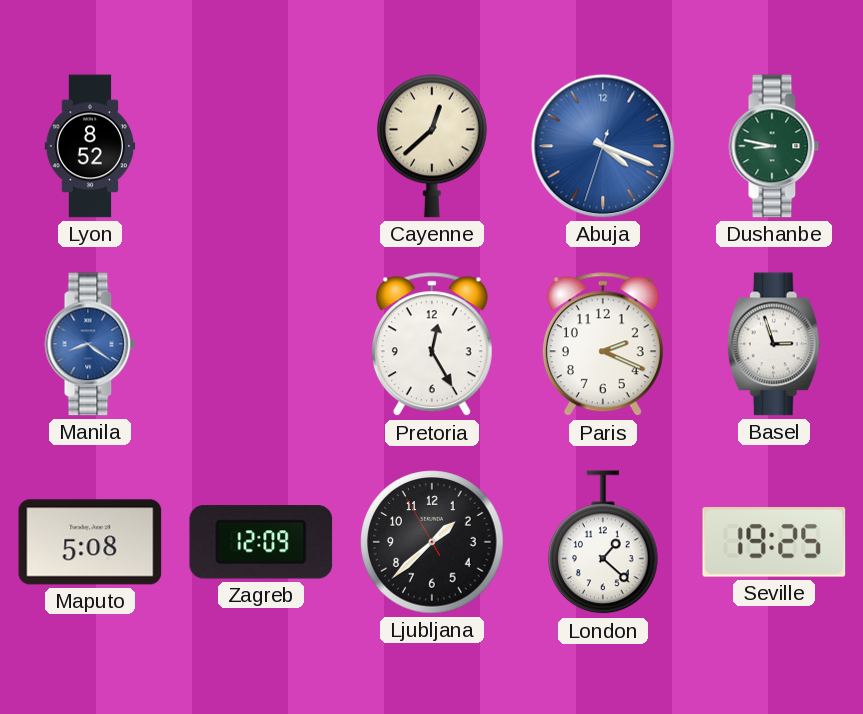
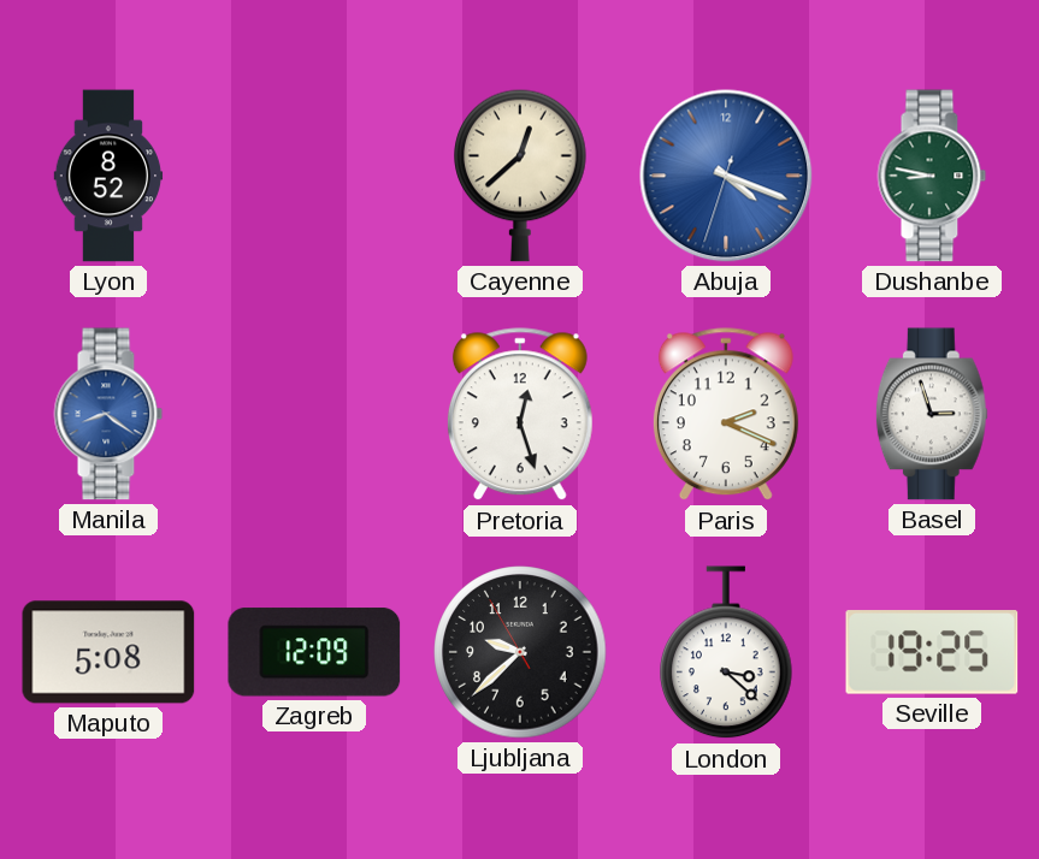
Pretoria: 12:25 -> 12:27 (520, 415)
Ljubljana: 1:37 -> 9:37 (520, 652)
London: 1:22 -> 3:22 (726, 653)
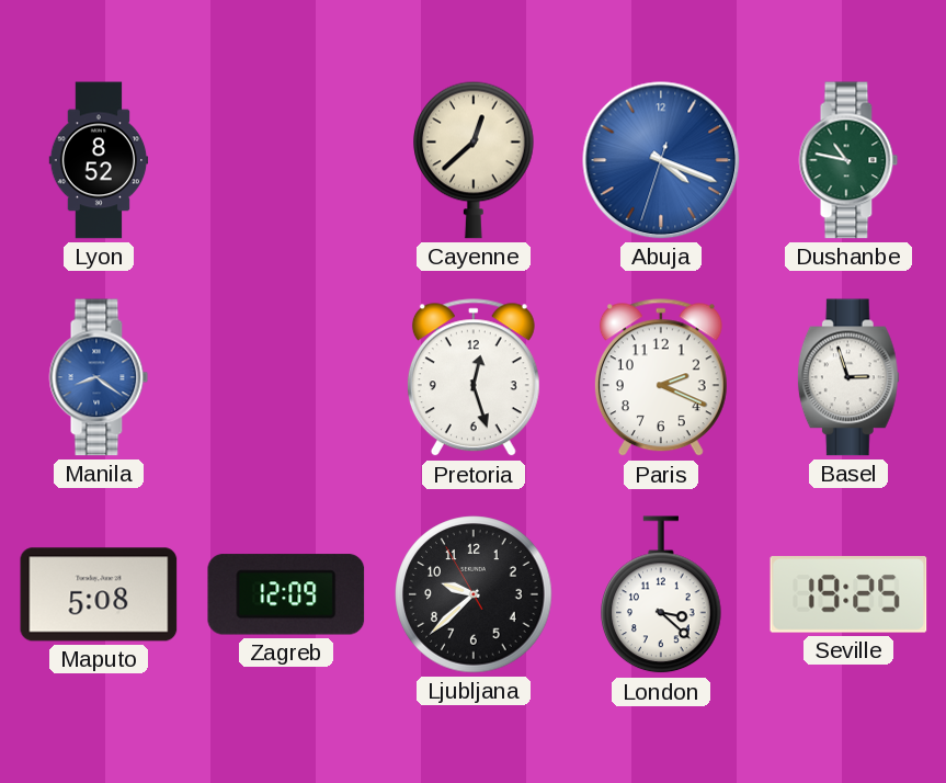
Dushanbe: 8:47 -> 10:47 (848, 160)
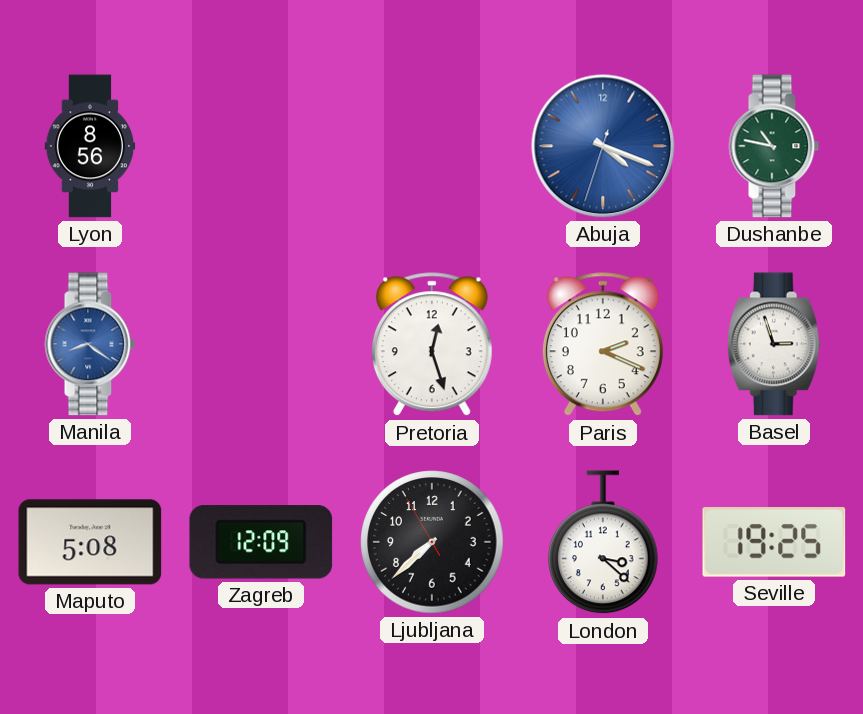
Lyon: 8:52 -> 8:56 (90, 146)
Cayenne: 12:38 -> none (474, 160)
Ljubljana: 9:37 -> 7:37 (432, 542)
